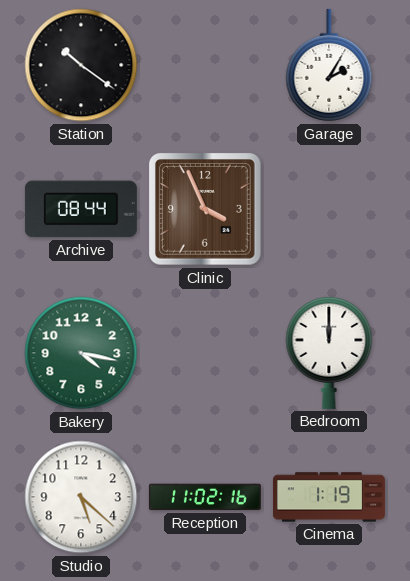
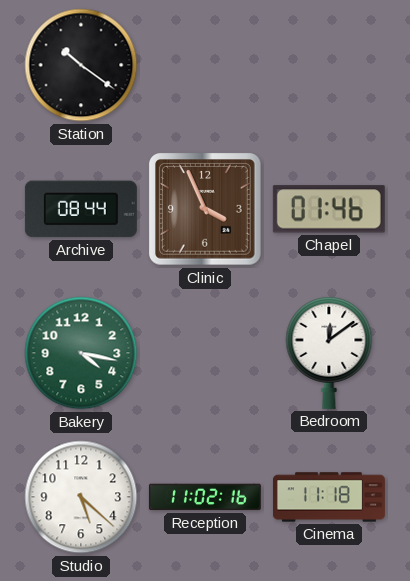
Garage: 2:05 -> none (329, 65)
Chapel: none -> 01:46 (329, 209)
Bedroom: 12:00 -> 12:09 (329, 352)
Cinema: 1:19 -> 11:18 (329, 497)
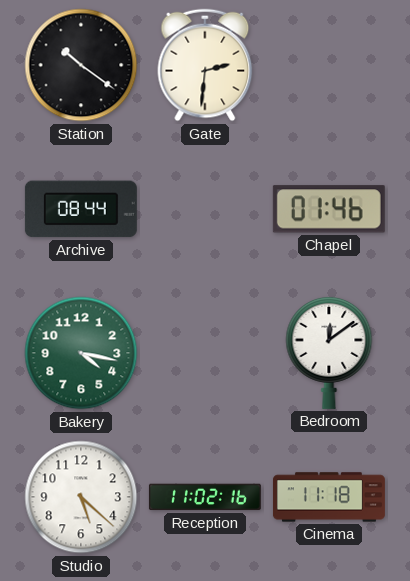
Gate: none -> 2:31 (205, 65)
Clinic: 3:56 -> none (206, 210)
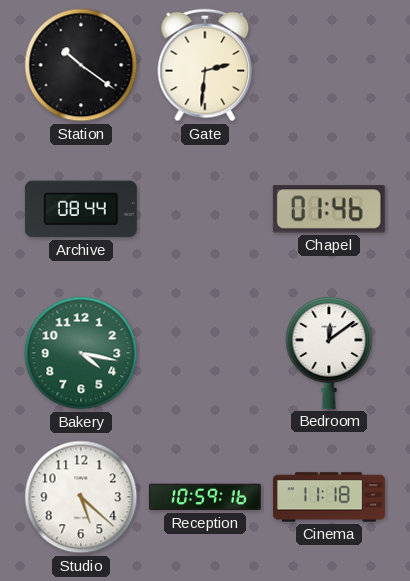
Reception: 11:02 -> 10:59 (205, 497)
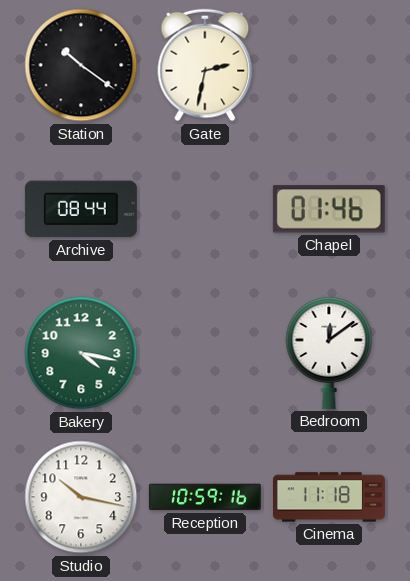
Gate: 2:31 -> 2:32 (205, 65)
Studio: 5:22 -> 10:17 (81, 497)
